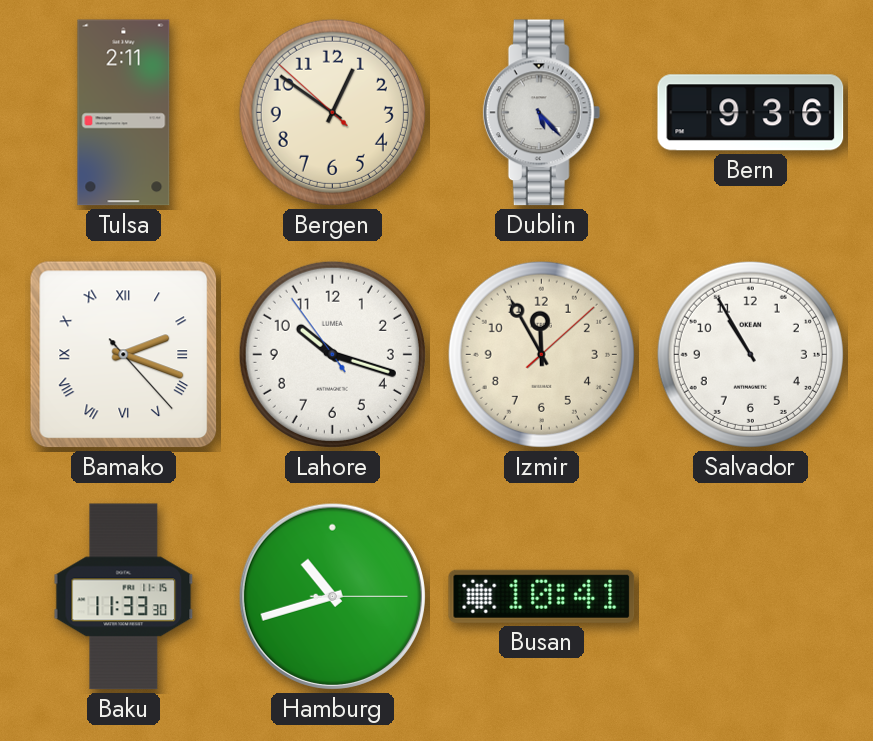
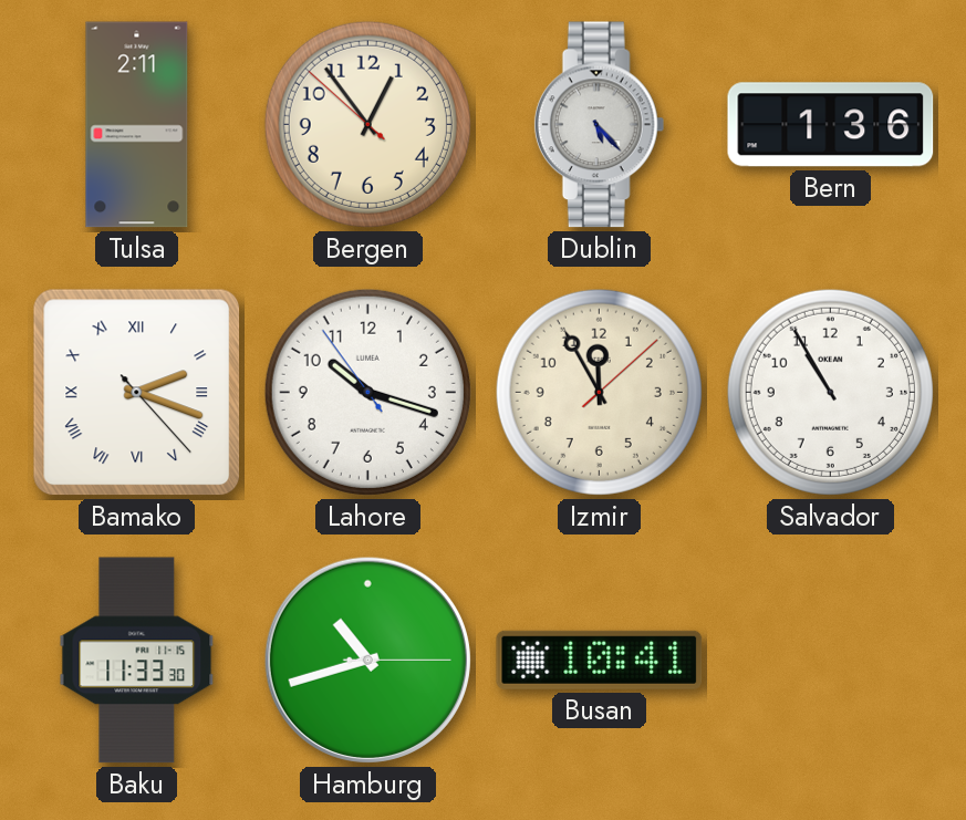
Bergen: 12:50 -> 12:53 (367, 124)
Bern: 9:36 -> 1:36 (831, 125)
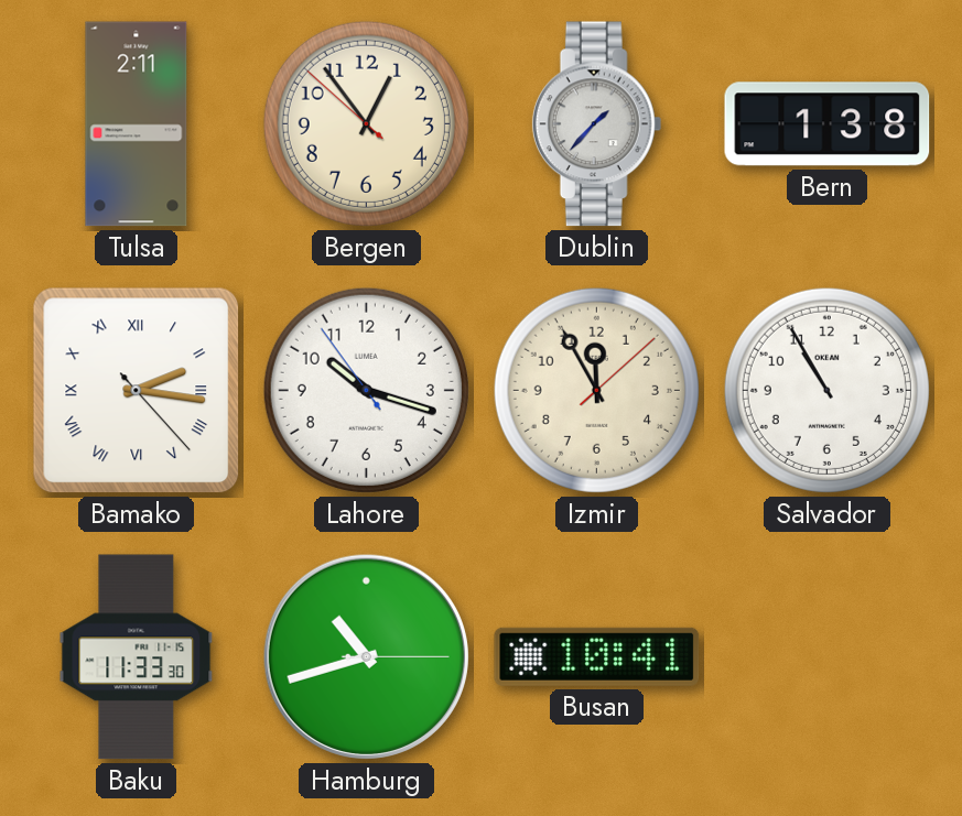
Dublin: 5:23 -> 1:37 (597, 124)
Bern: 1:36 -> 1:38 (828, 124)
Bamako: 2:18 -> 2:16 (137, 391)
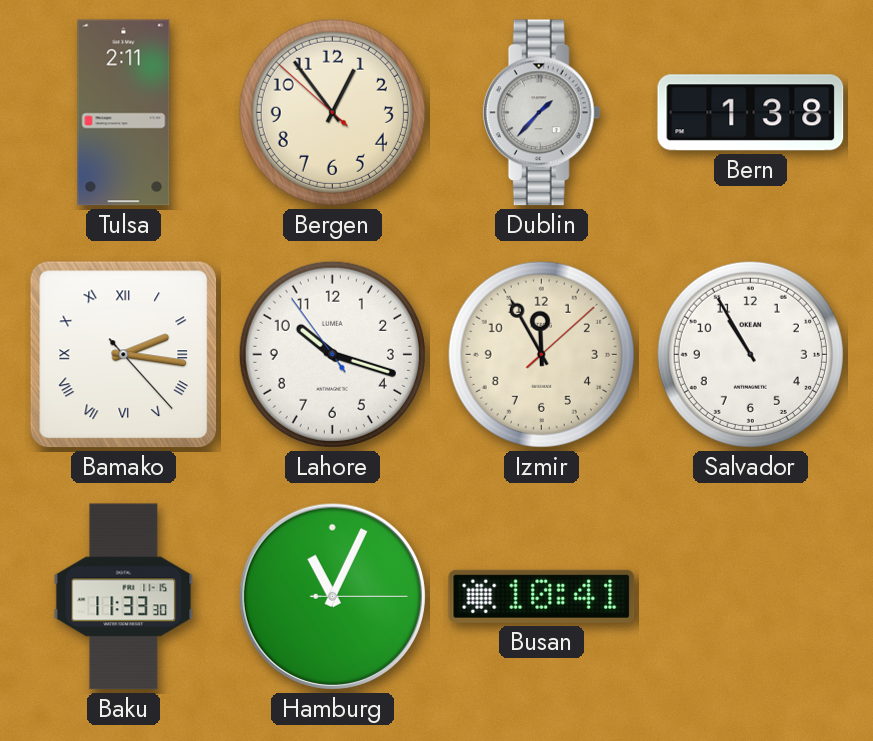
Hamburg: 10:42 -> 11:04 (332, 596)
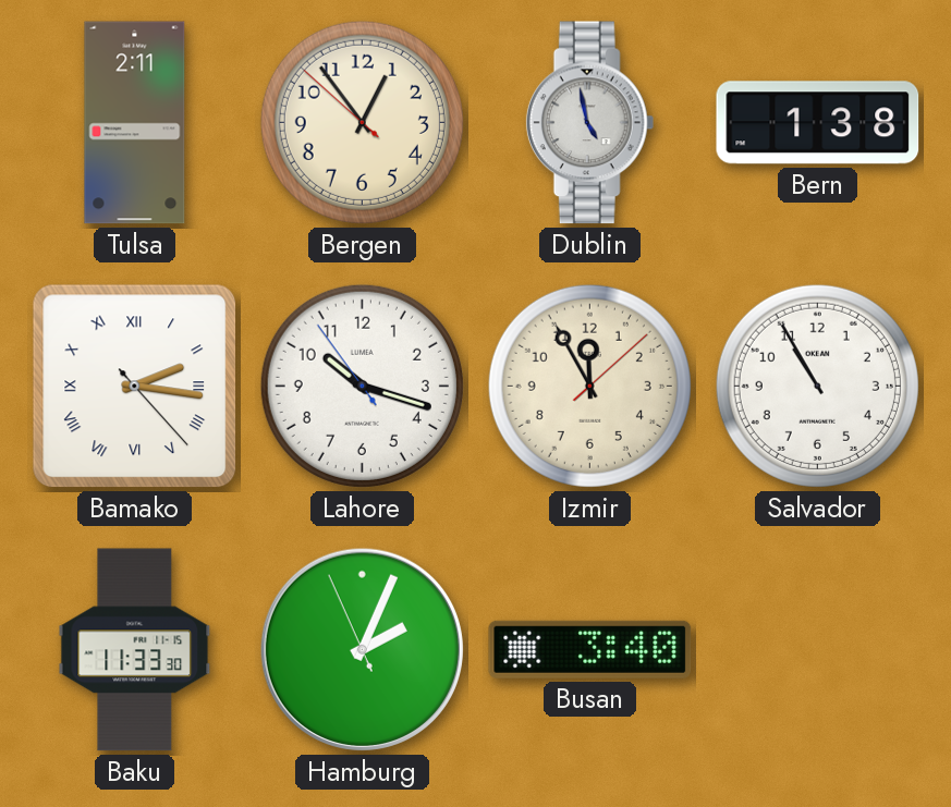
Dublin: 1:37 -> 4:58 (590, 123)
Hamburg: 11:04 -> 2:03 (362, 649)
Busan: 10:41 -> 3:40 (590, 649)
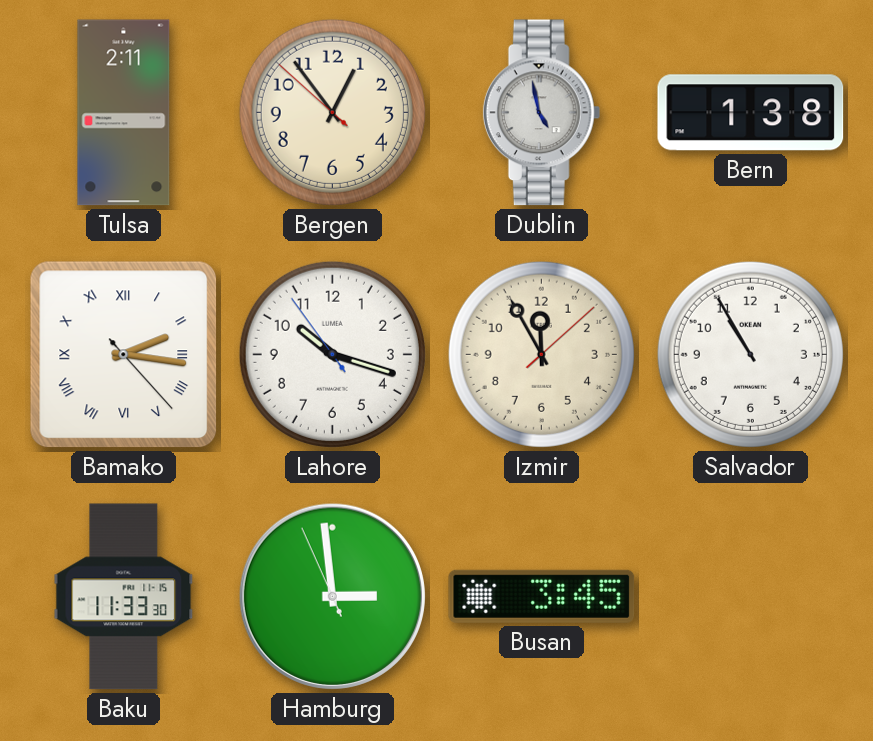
Hamburg: 2:03 -> 2:58 (332, 596)
Busan: 3:40 -> 3:45 (542, 596)
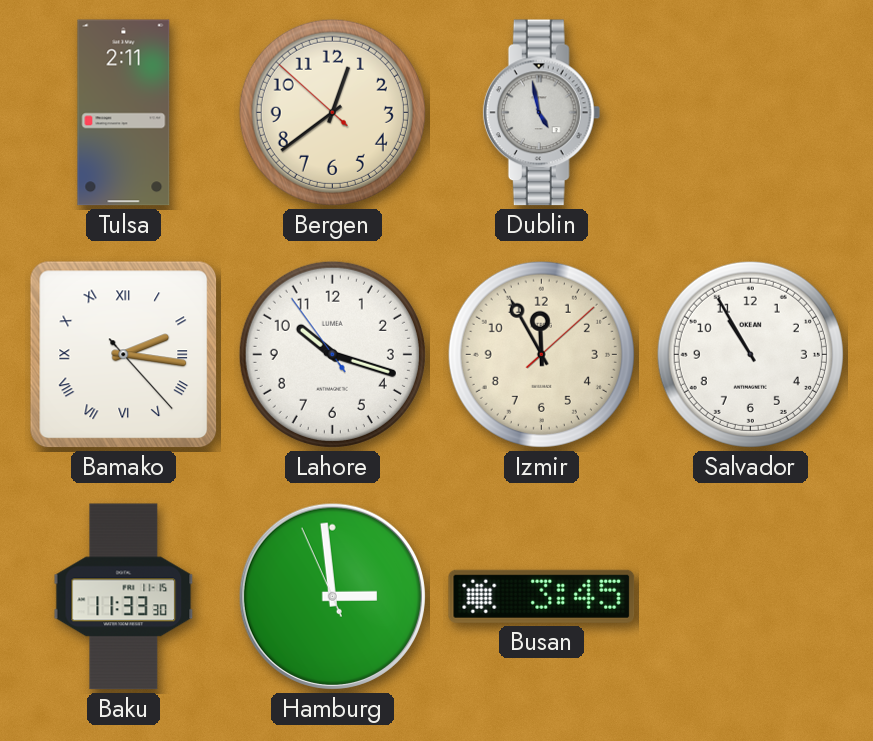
Bergen: 12:53 -> 12:38 (332, 112)
Bern: 1:38 -> none (751, 113)
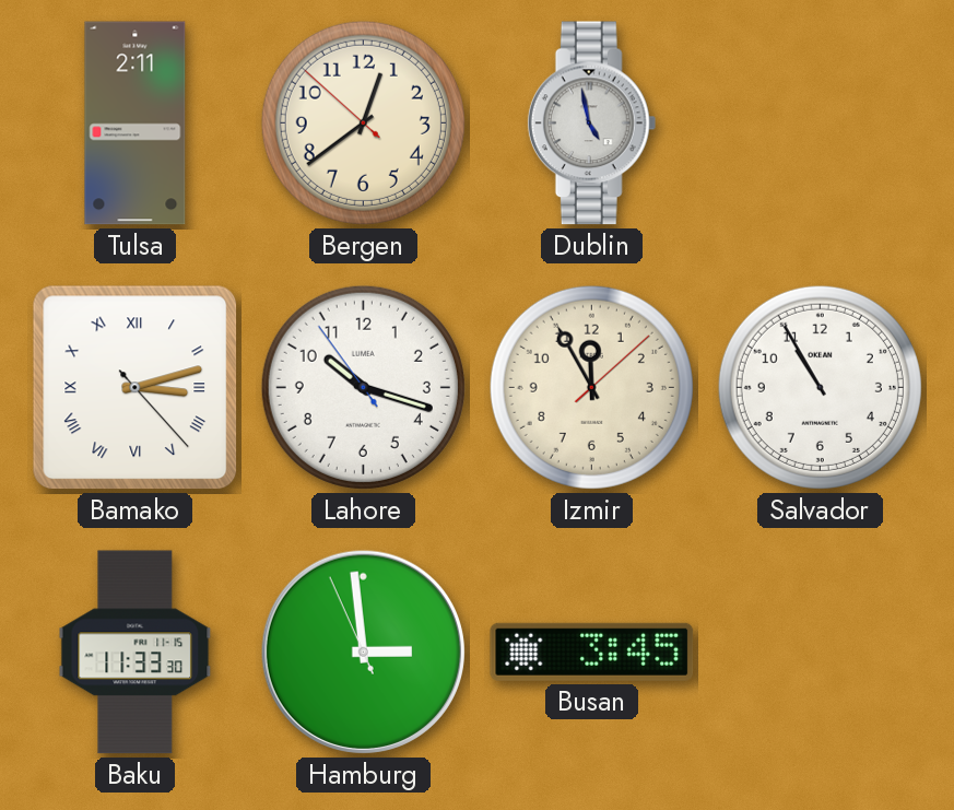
Bamako: 2:16 -> 3:12 (136, 388)
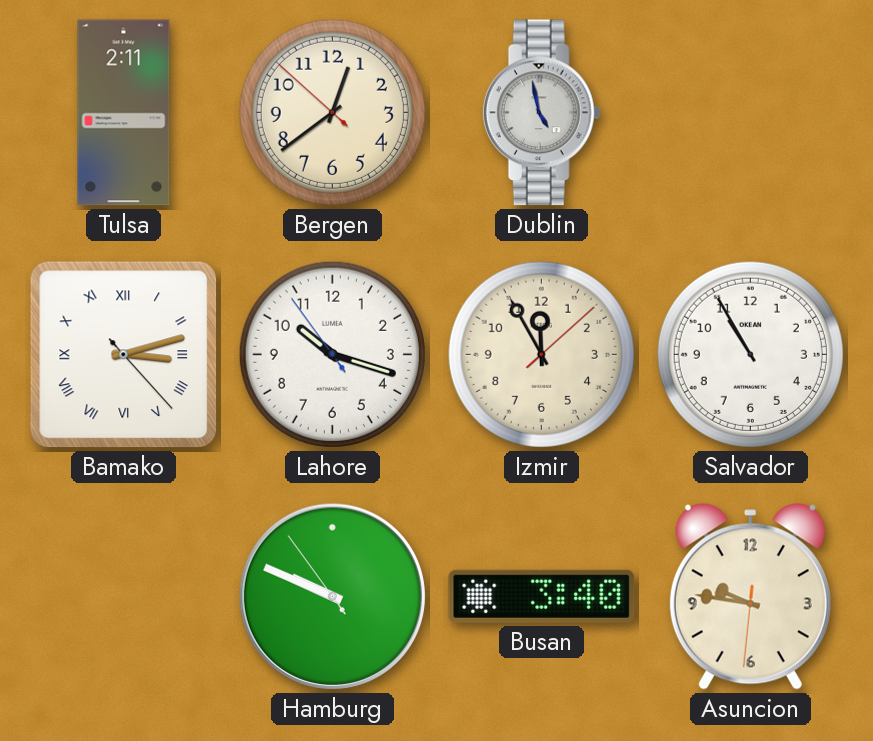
Baku: 11:33 -> none (136, 653)
Hamburg: 2:58 -> 9:48 (332, 596)
Busan: 3:45 -> 3:40 (542, 596)
Asuncion: none -> 9:46 (750, 597)
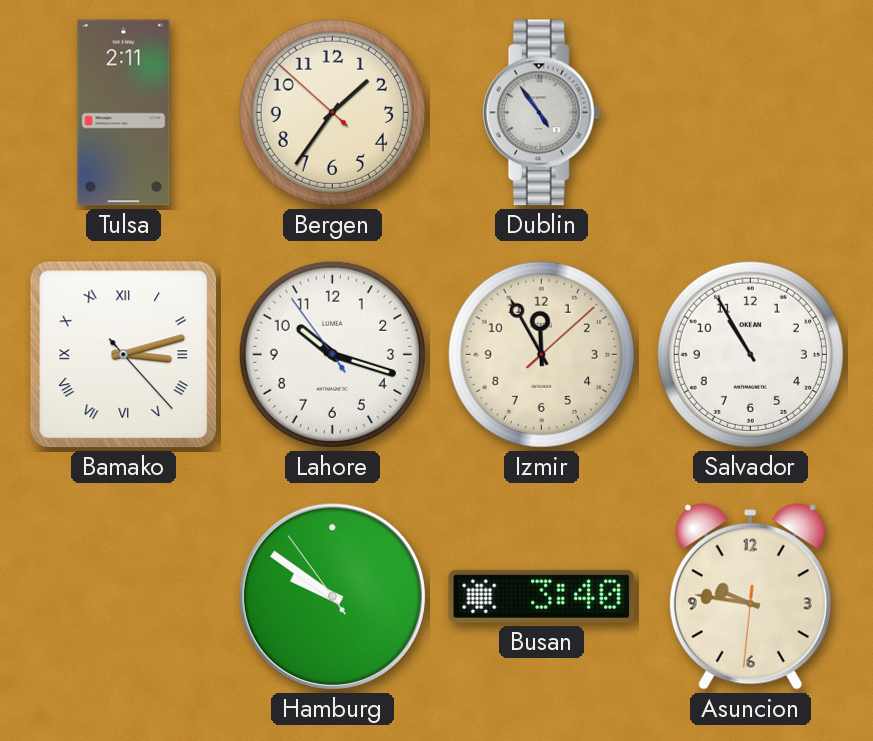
Bergen: 12:38 -> 1:35 (332, 112)
Dublin: 4:58 -> 4:54 (542, 113)
Hamburg: 9:48 -> 9:50 (332, 596)
